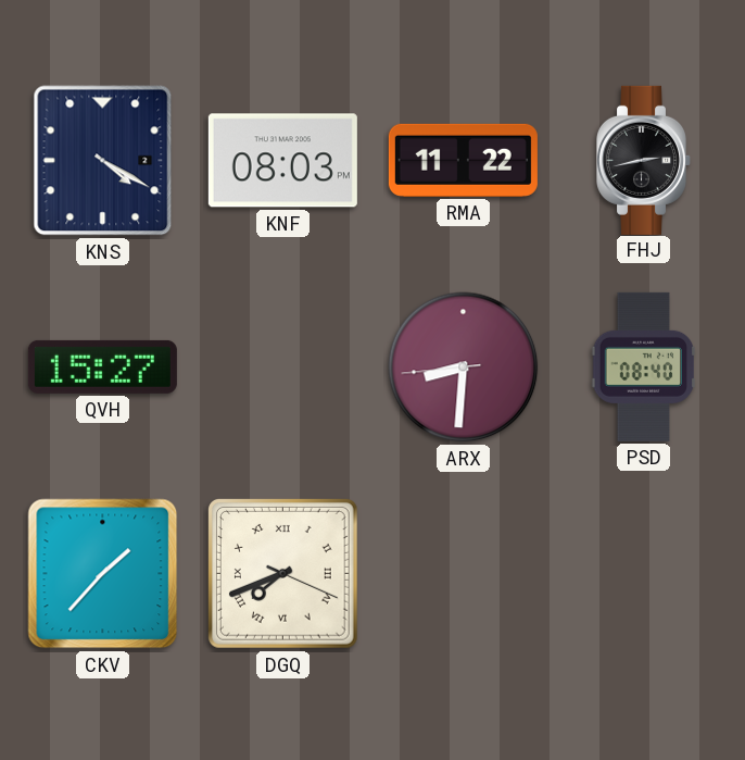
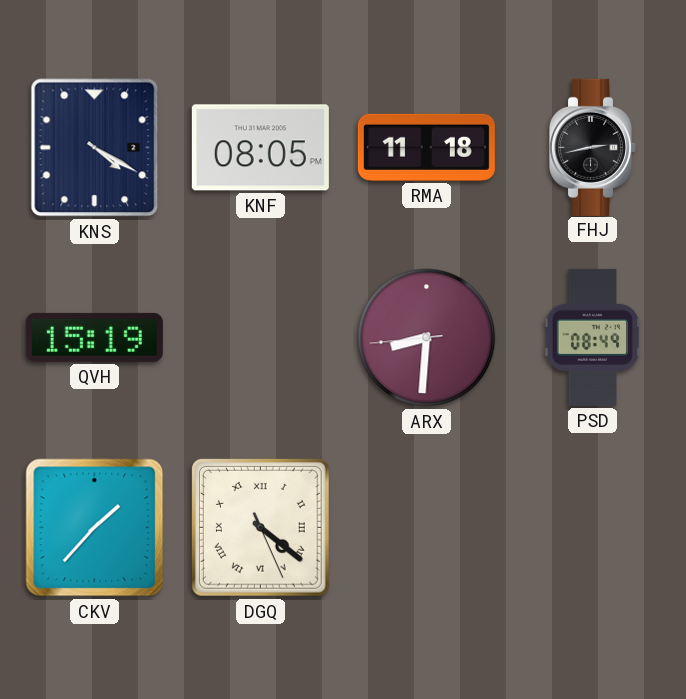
KNF: 08:03 -> 08:05 (260, 148)
RMA: 11:22 -> 11:18 (426, 147)
QVH: 15:27 -> 15:19 (94, 337)
PSD: 08:40 -> 08:49 (592, 337)
DGQ: 7:41 -> 4:21 (260, 527)
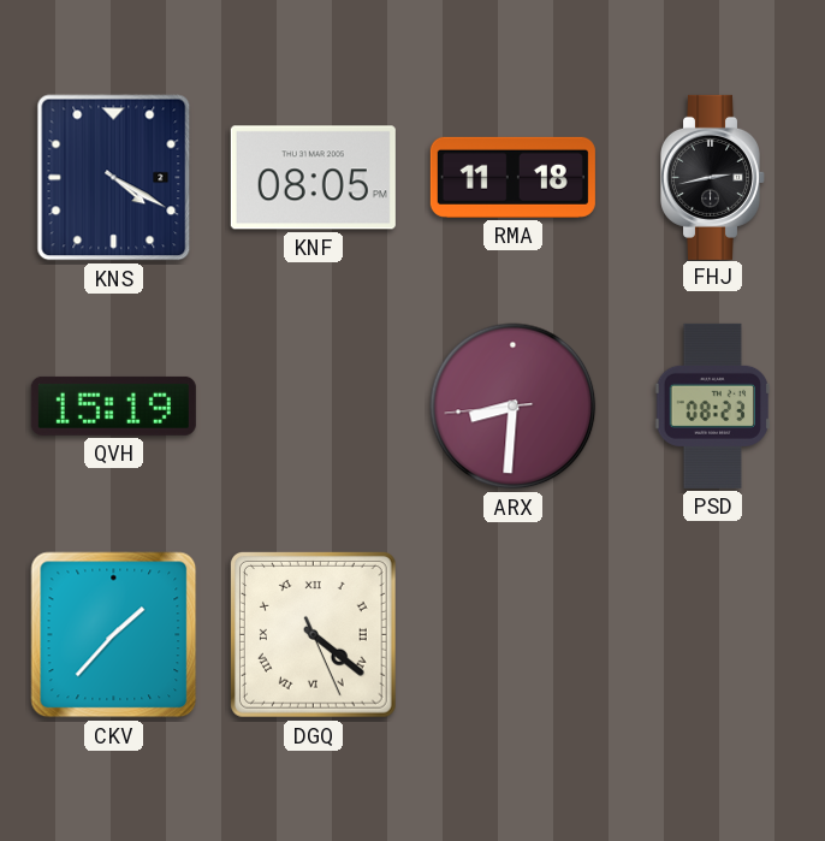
PSD: 08:49 -> 08:23 (712, 405)
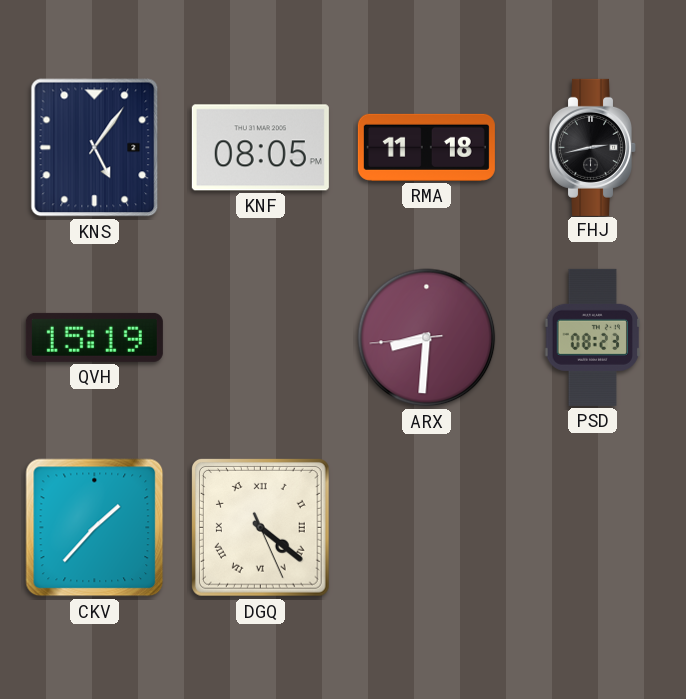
KNS: 4:20 -> 5:06 (95, 148)
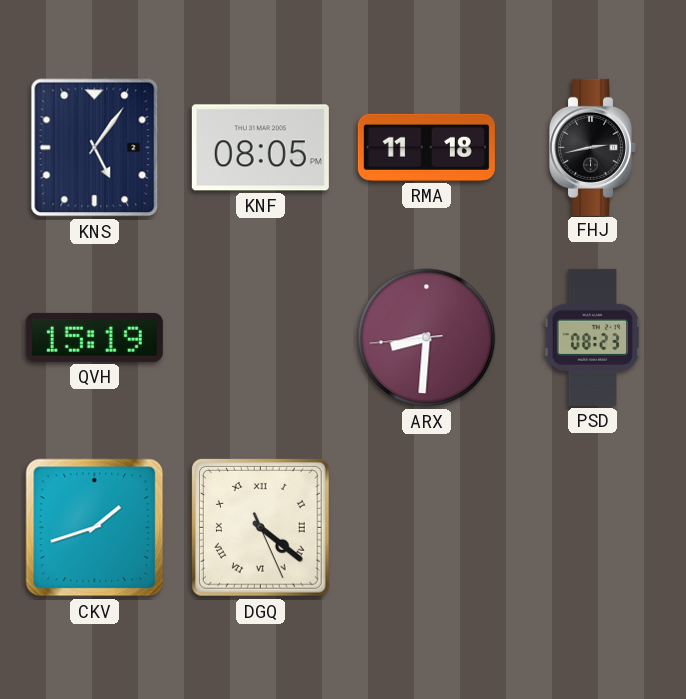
CKV: 1:37 -> 1:42 (95, 528)
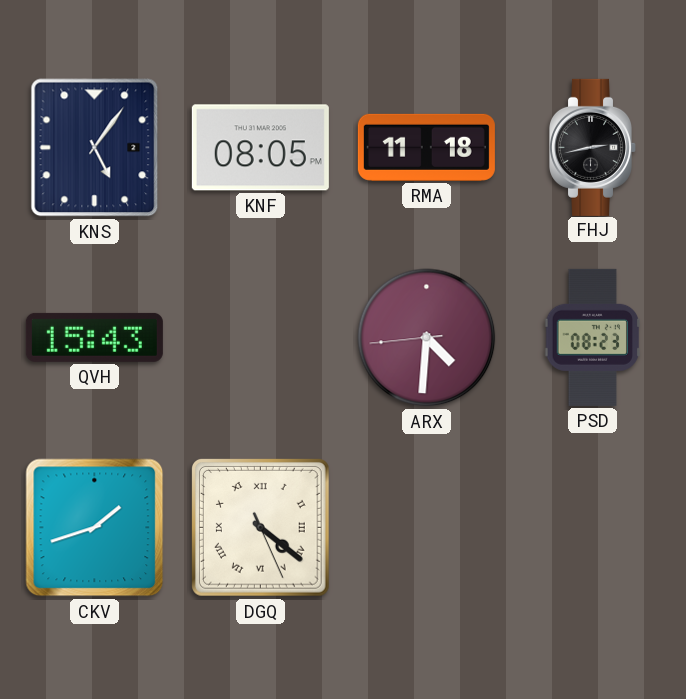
QVH: 15:19 -> 15:43 (94, 337)
ARX: 8:30 -> 4:30 (427, 338)
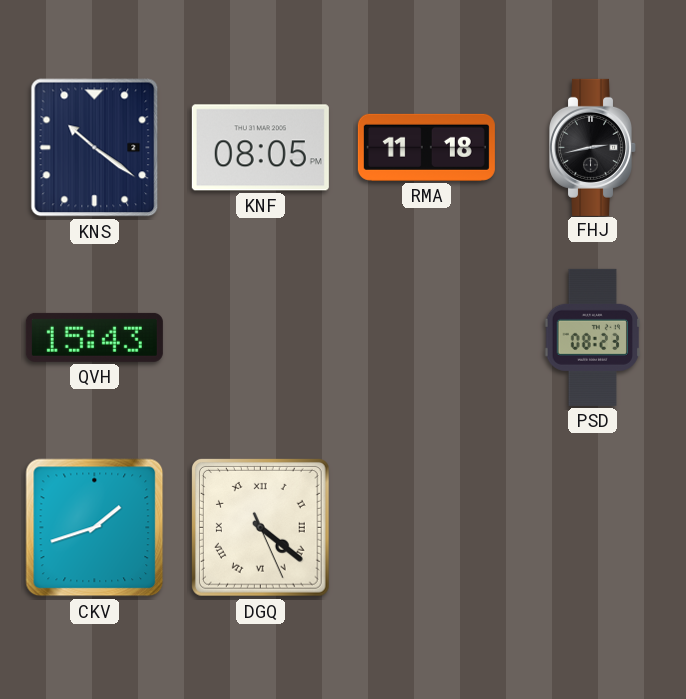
KNS: 5:06 -> 10:21 (95, 148)
ARX: 4:30 -> none (427, 338)
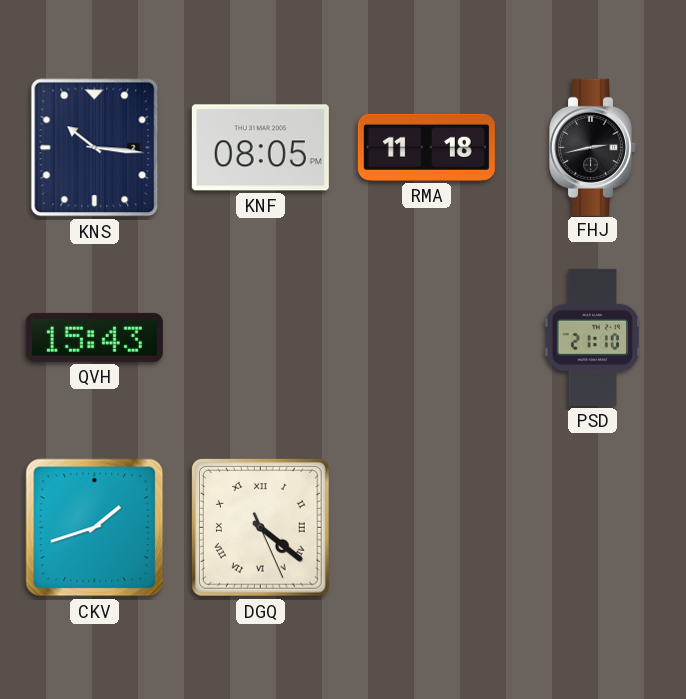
KNS: 10:21 -> 10:16 (95, 148)
PSD: 08:23 -> 21:10 (592, 337)
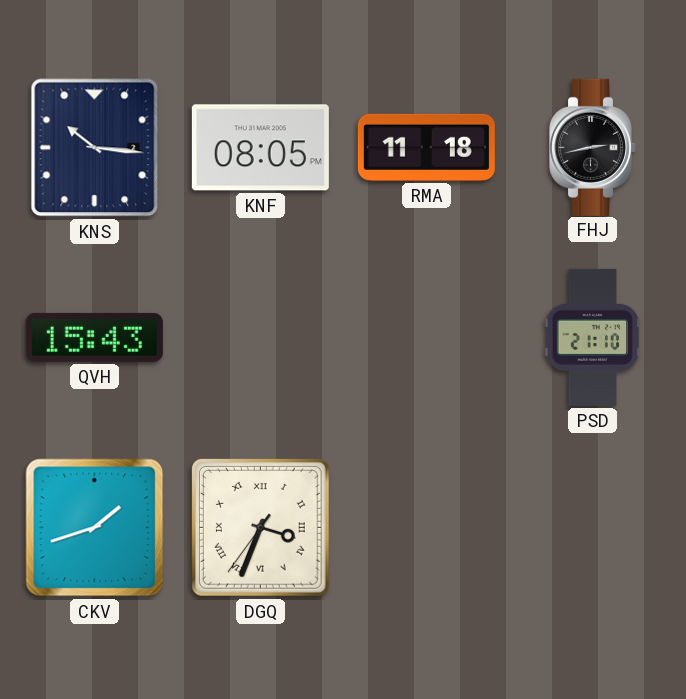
DGQ: 4:21 -> 3:33 (260, 527)
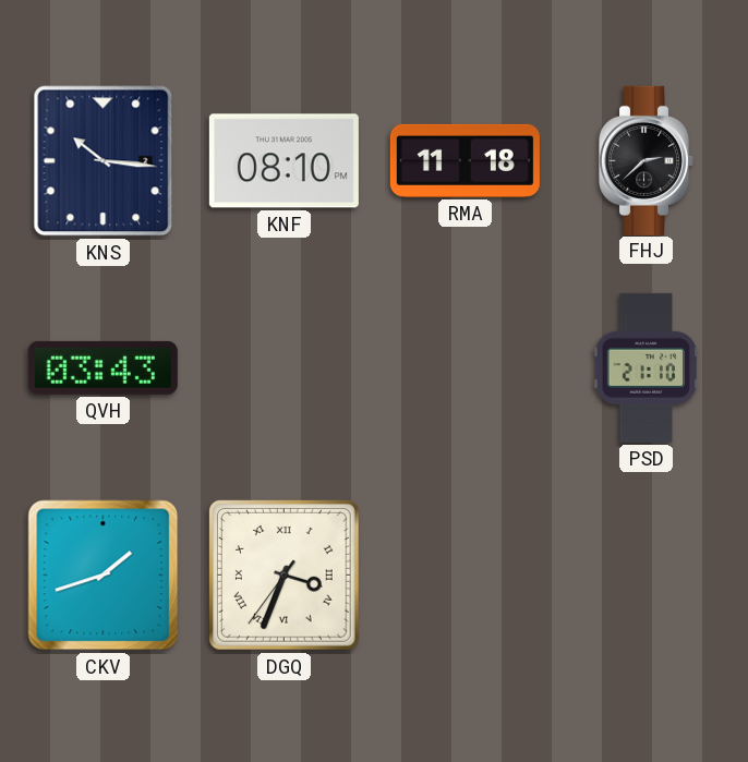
KNF: 08:05 -> 08:10 (283, 161)
FHJ: 2:43 -> 2:38 (647, 160)
QVH: 15:43 -> 03:43 (102, 367)
